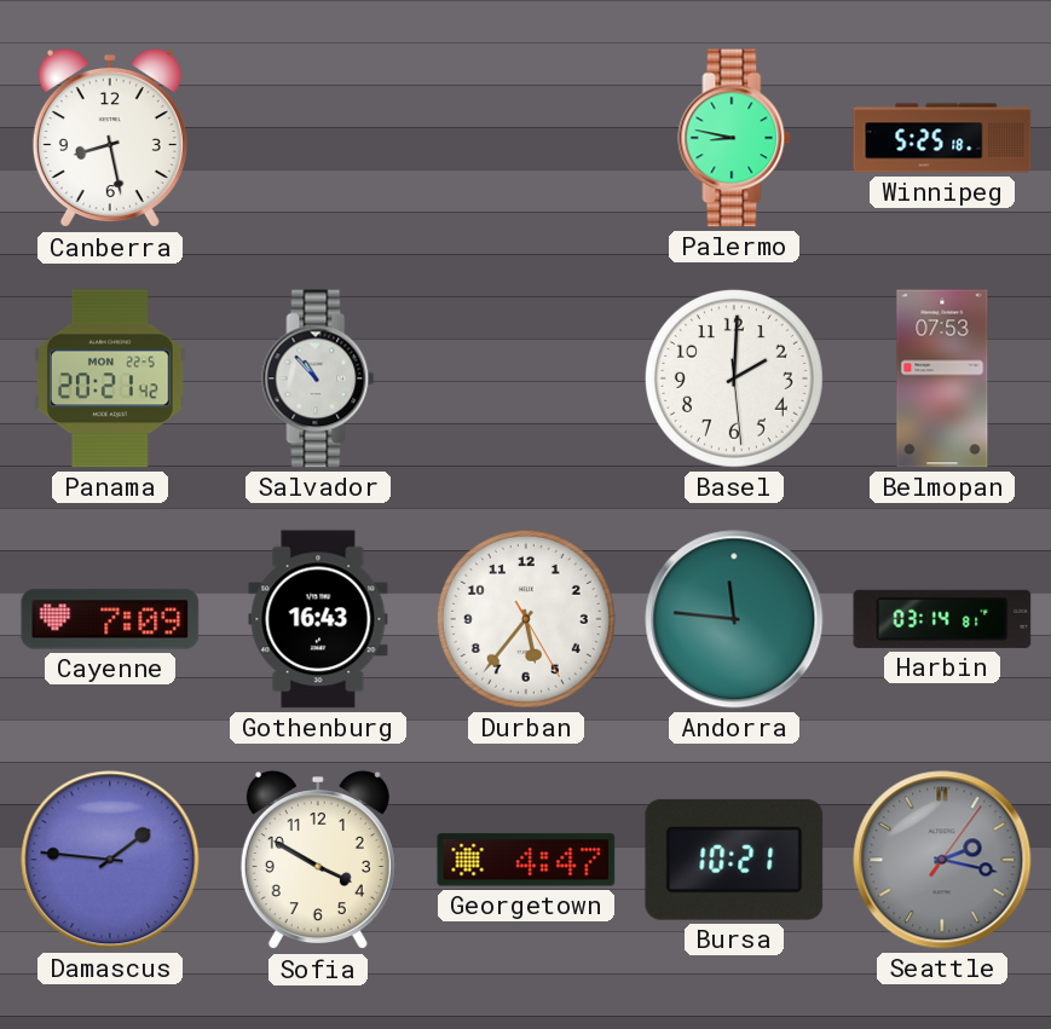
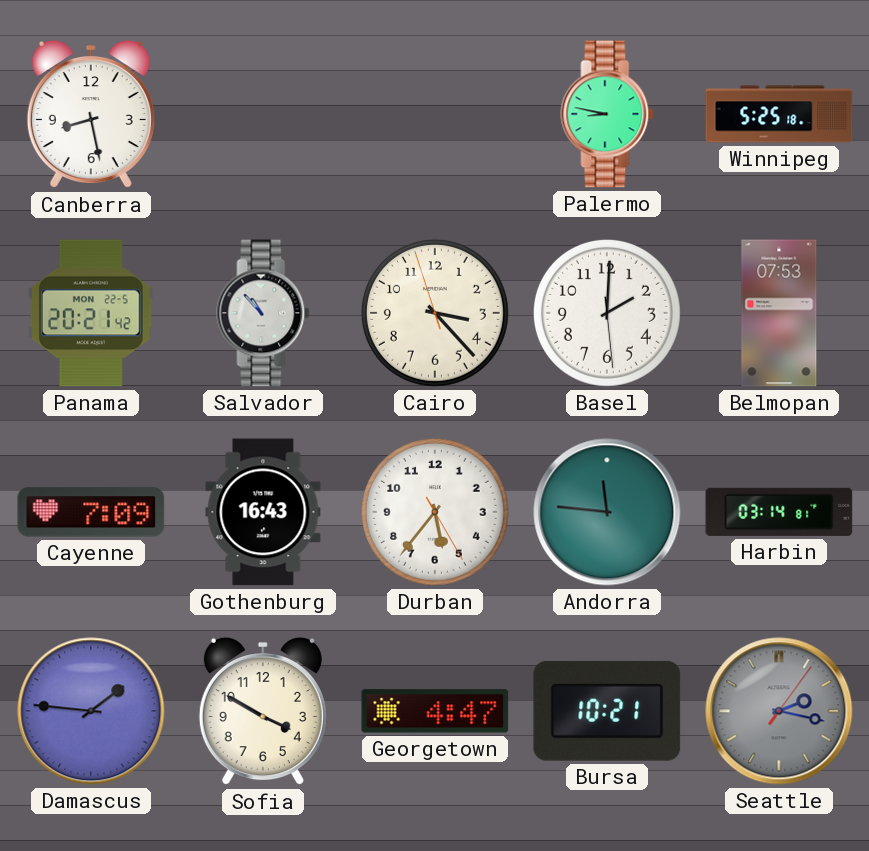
Cairo: none -> 3:22 (435, 313)
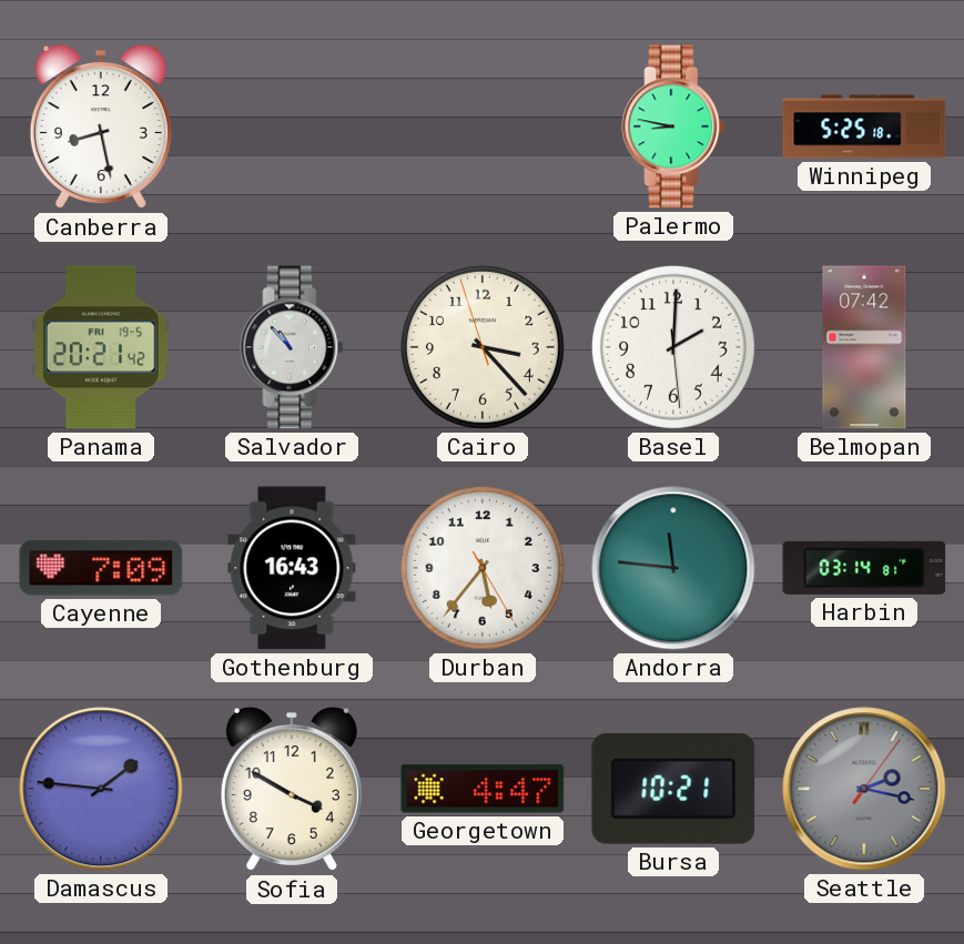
Panama date: MON 22-5 -> FRI 19-5 (101, 347)
Belmopan: 07:53 -> 07:42 (864, 347)
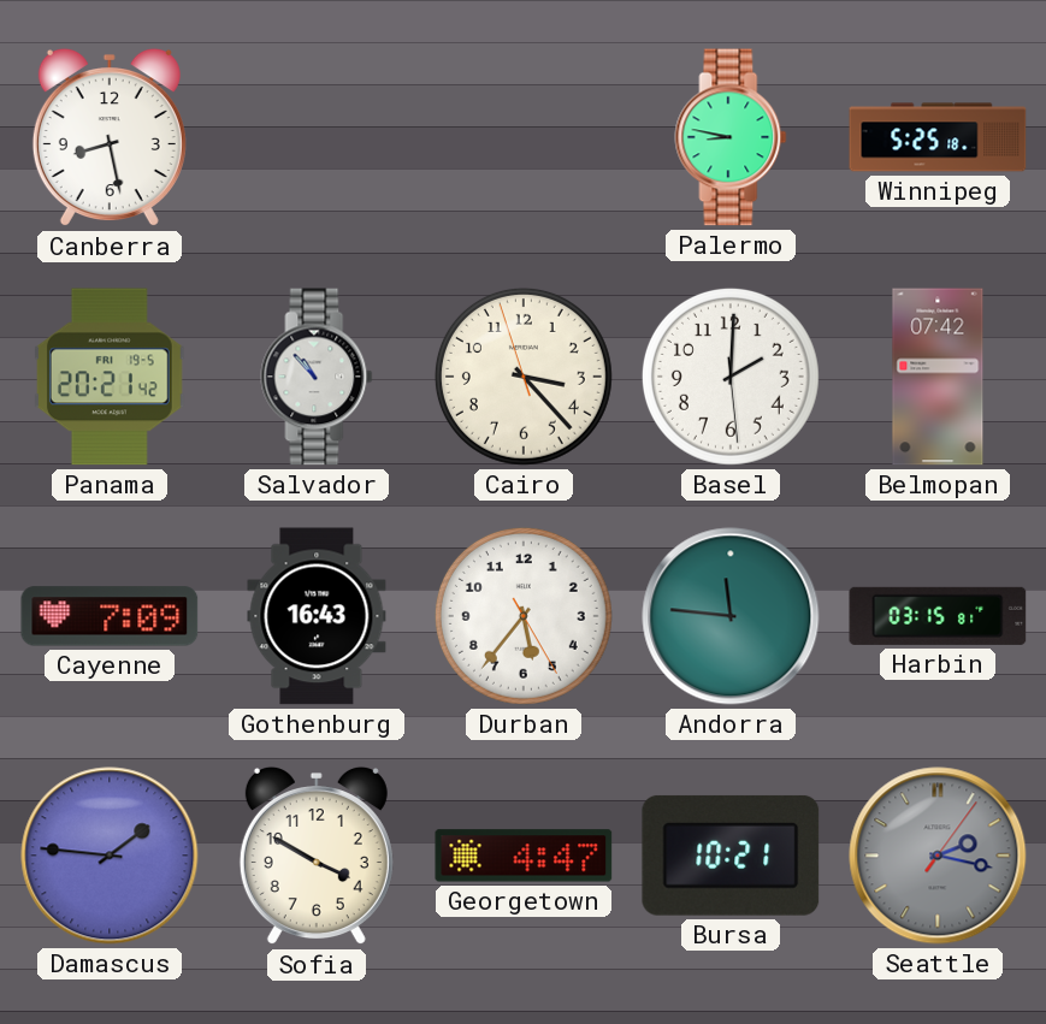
Harbin: 03:14 -> 03:15 (938, 616)
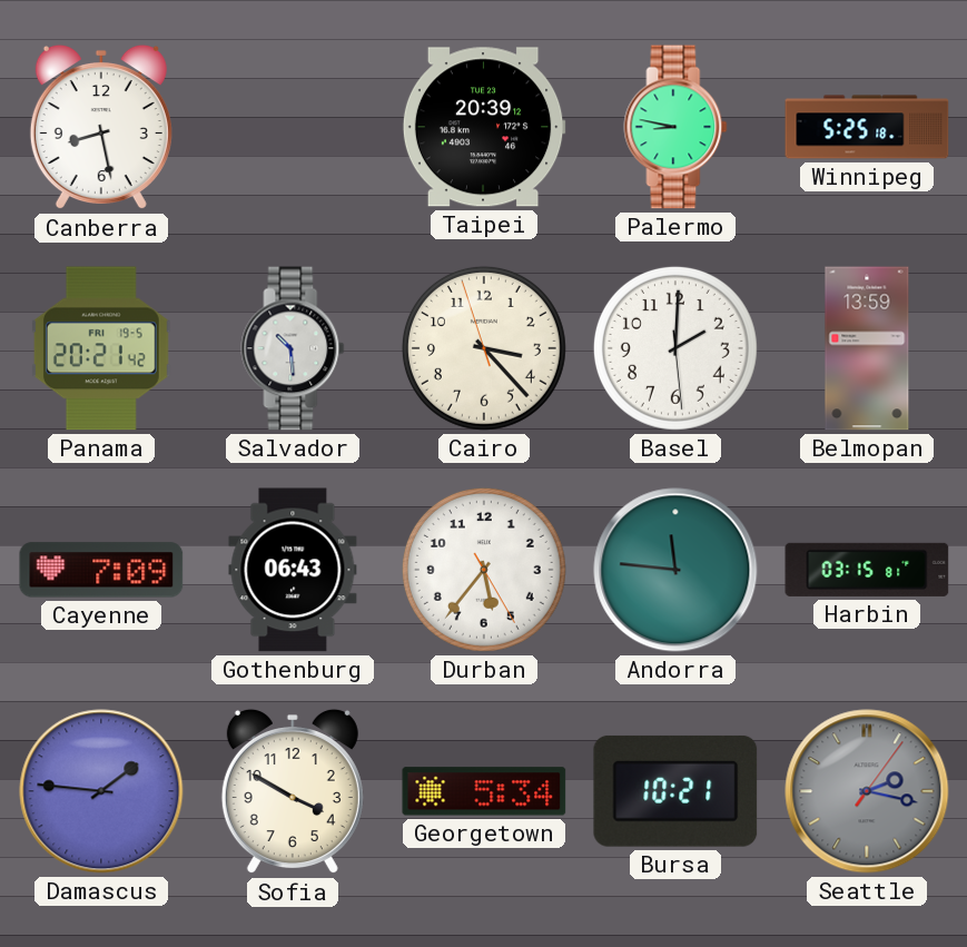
Taipei: none -> 20:39 (484, 127)
Salvador: 10:53 -> 10:29 (293, 348)
Belmopan: 07:42 -> 13:59 (867, 348)
Gothenburg: 16:43 -> 06:43 (293, 570)
Georgetown: 4:47 -> 5:34 (484, 791)
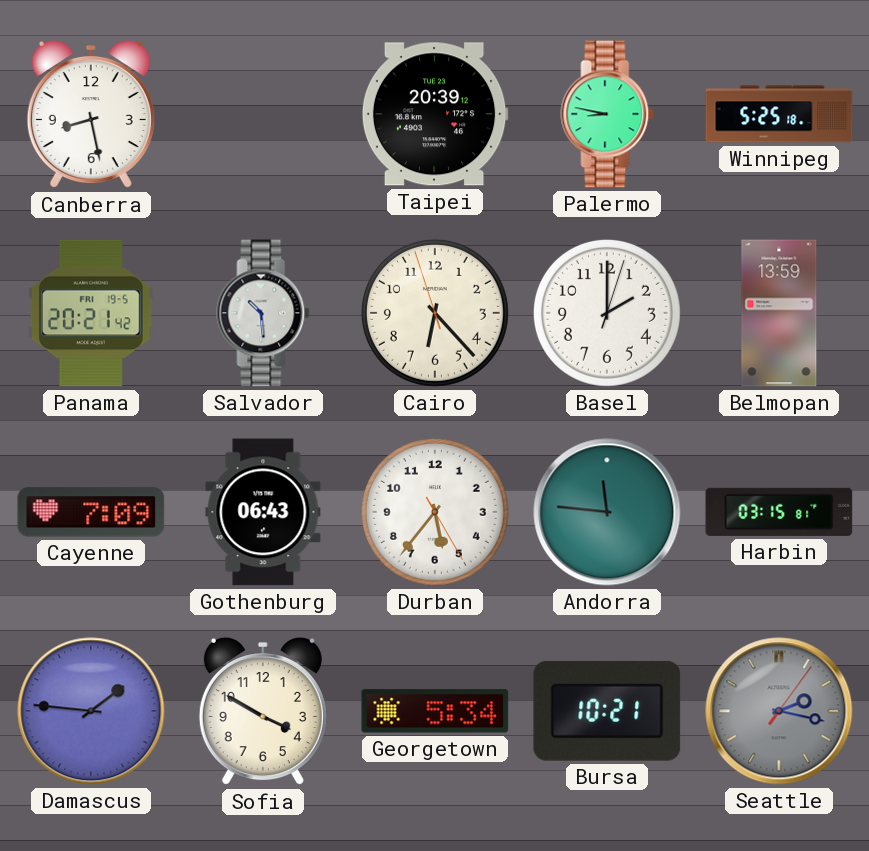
Cairo: 3:22 -> 6:22 (435, 313)
Basel: 2:00:29 -> 2:00:03 (607, 313)
